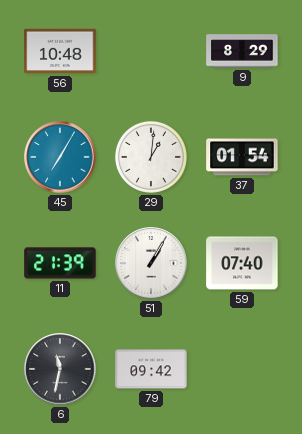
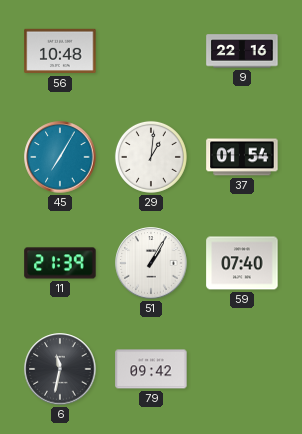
9: 8:29 -> 22:16 (242, 51)
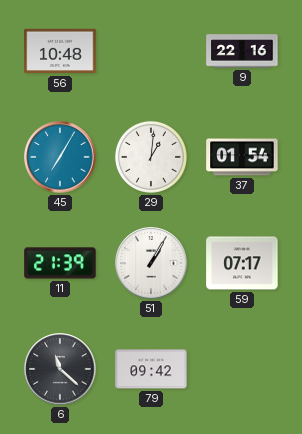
59: 07:40 -> 07:17 (242, 263)
6: 11:32 -> 11:22 (60, 369)
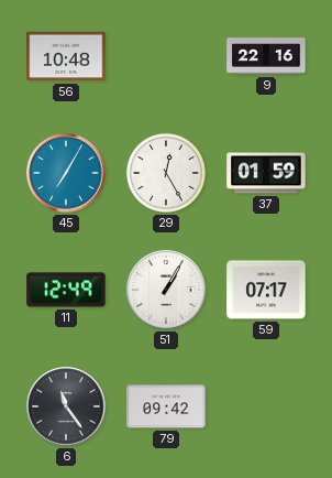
29: 1:01 -> 12:25 (166, 173)
37: 01:54 -> 01:59 (266, 173)
11: 21:39 -> 12:49 (66, 290)
6: 11:22 -> 11:24 (66, 406)
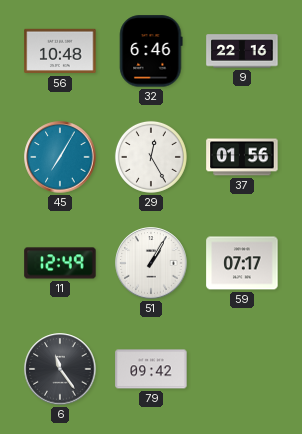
32: none -> 6:46 (151, 51)
37: 01:59 -> 01:56 (242, 157)
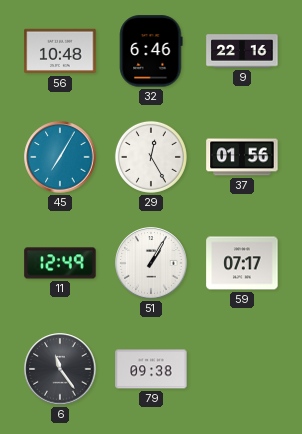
79: 09:42 -> 09:38 (151, 369)
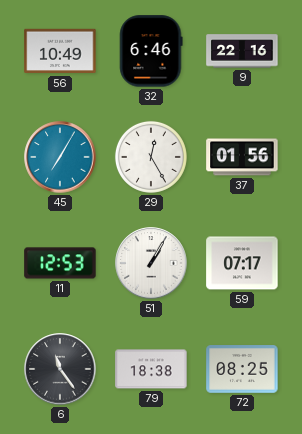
56: 10:48 -> 10:49 (60, 51)
11: 12:49 -> 12:53 (60, 263)
79: 09:38 -> 18:38 (151, 369)
72: none -> 08:25 (242, 369)
